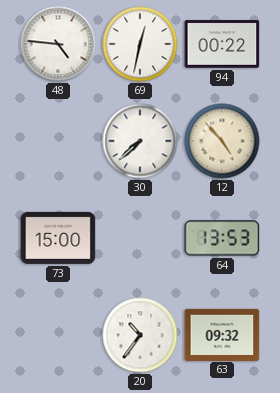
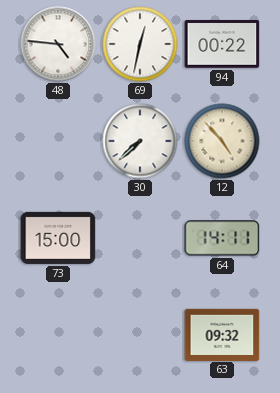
64: 13:53 -> 14:11 (222, 238)
20: 10:36 -> none (140, 335)
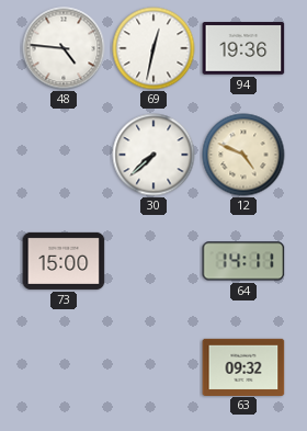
94: 00:22 -> 19:36 (243, 49)
12: 4:53 -> 4:49 (243, 155)
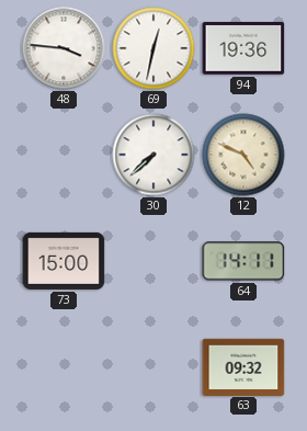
48: 4:46 -> 3:46 (64, 48)
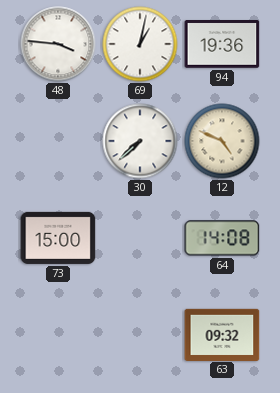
69: 12:32 -> 1:02 (140, 44)
64: 14:11 -> 14:08 (222, 238)
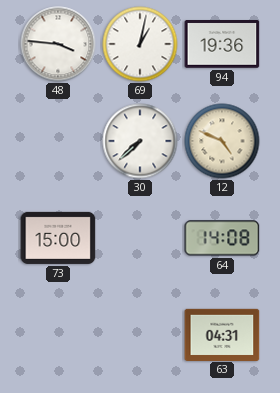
63: 09:32 -> 04:31 (222, 334)
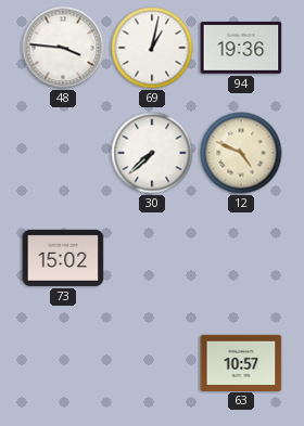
73: 15:00 -> 15:02 (63, 258)
64: 14:08 -> none (222, 238)
63: 04:31 -> 10:57 (241, 362)
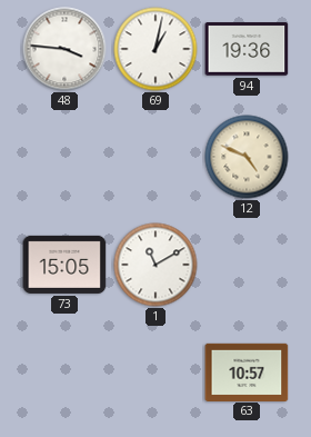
30: 7:38 -> none (152, 153)
73: 15:02 -> 15:05 (64, 265)
1: none -> 11:10 (155, 265)
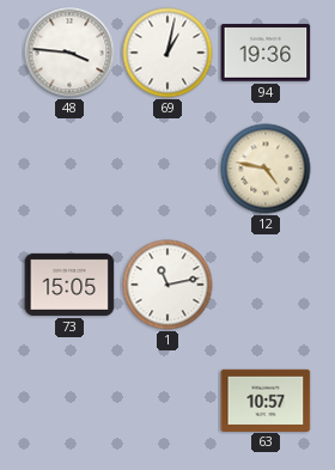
12: 4:49 -> 4:47 (266, 169)
1: 11:10 -> 11:13 (167, 285)
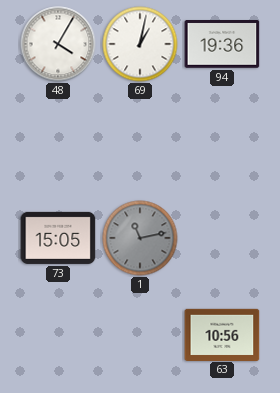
48: 3:46 -> 4:05 (58, 44)
12: 4:47 -> none (266, 169)
1 dial: white -> grey (140, 238)
63: 10:57 -> 10:56 (222, 334)
